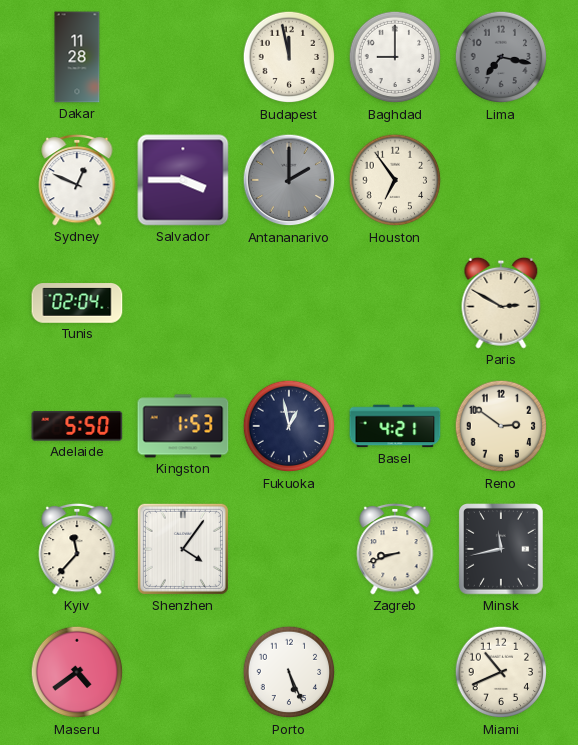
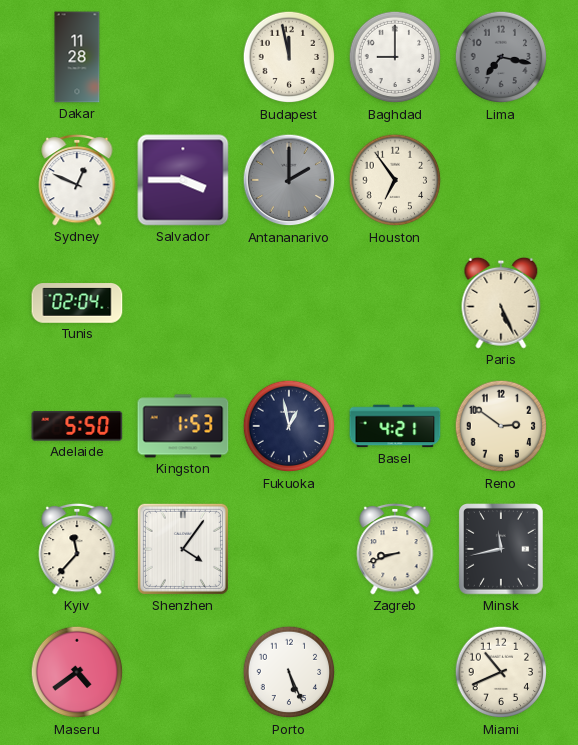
Paris: 2:50 -> 5:26 (501, 303)
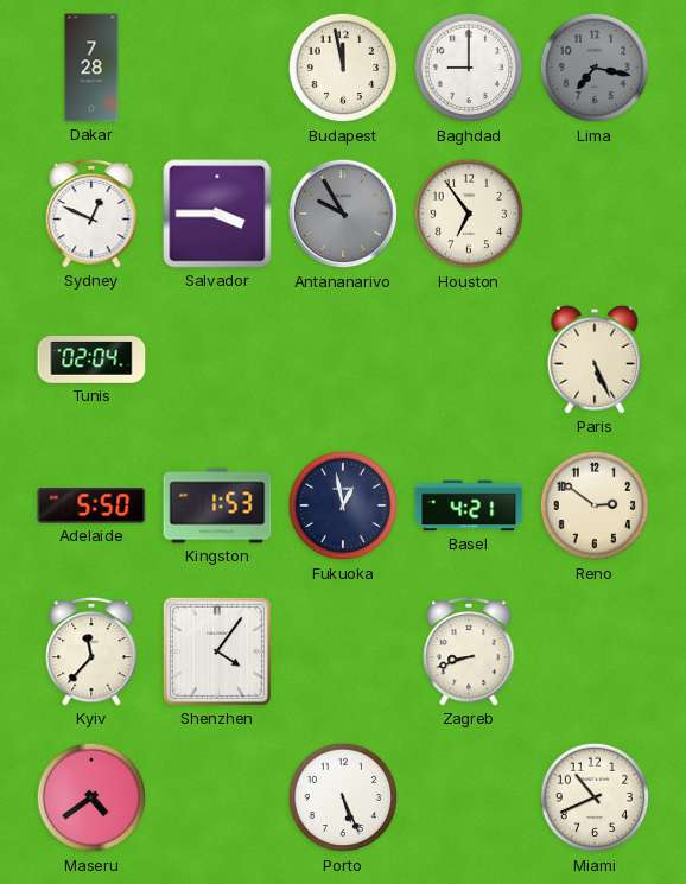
Dakar: 11:28 -> 7:28 (91, 68)
Antananarivo: 2:00 -> 9:55 (343, 214)
Minsk: 11:43 -> none (501, 550)
